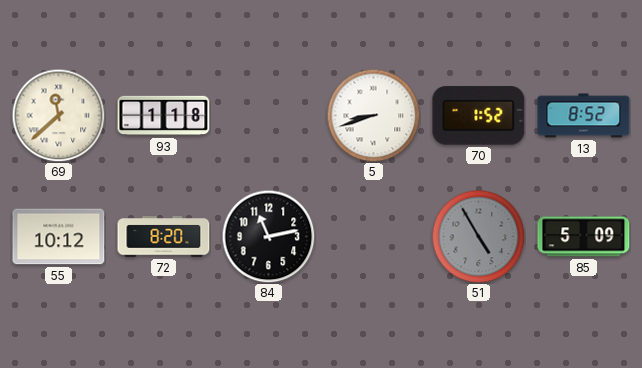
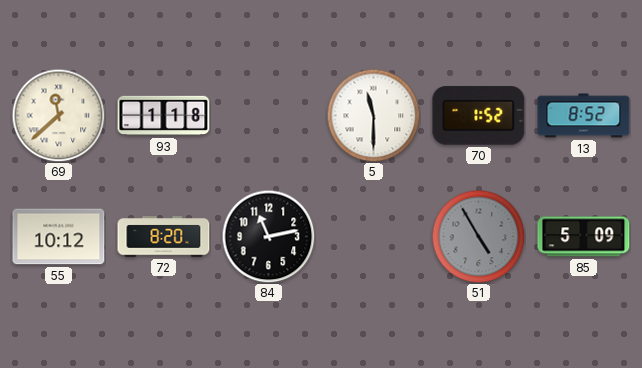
5: 8:42 -> 11:30 (373, 115)
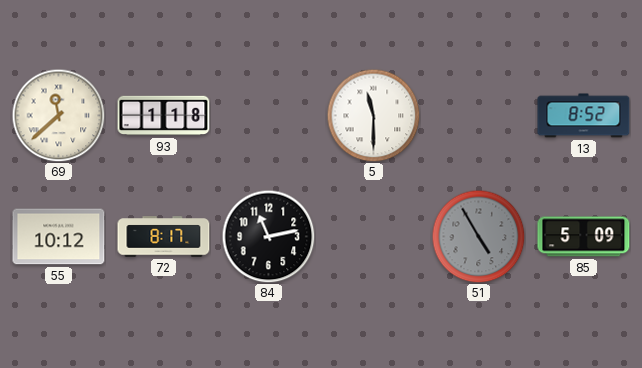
70: 1:52 -> none (479, 116)
72: 8:20 -> 8:17 (164, 237)
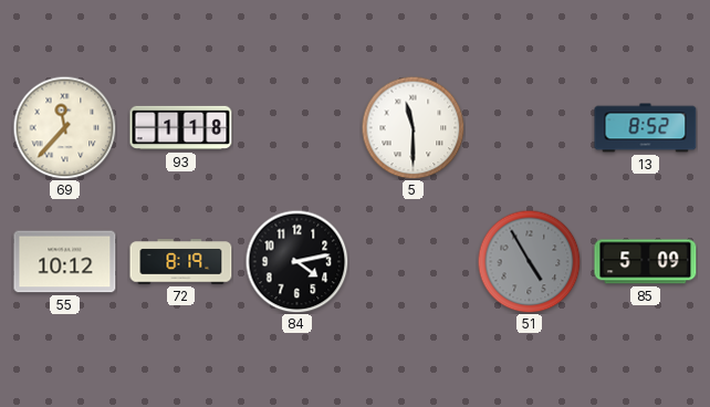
69: 11:38 -> 11:37 (64, 127)
72: 8:17 -> 8:19 (181, 262)
84: 11:13 -> 4:13 (296, 261)
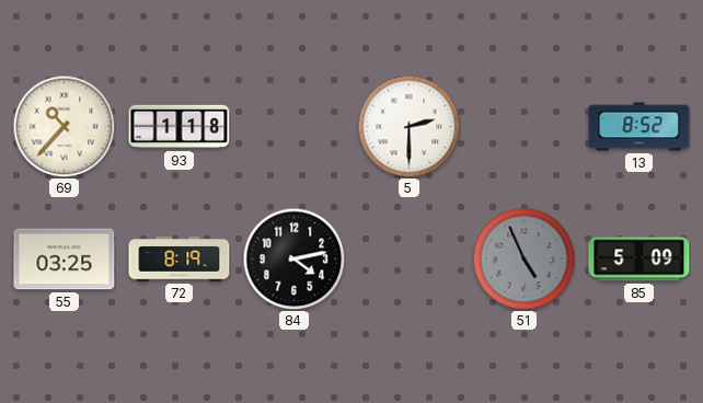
69: 11:37 -> 10:37 (64, 126)
5: 11:30 -> 2:30 (408, 126)
55: 10:12 -> 03:25 (65, 260)
51: 4:55 -> 4:56 (523, 258)
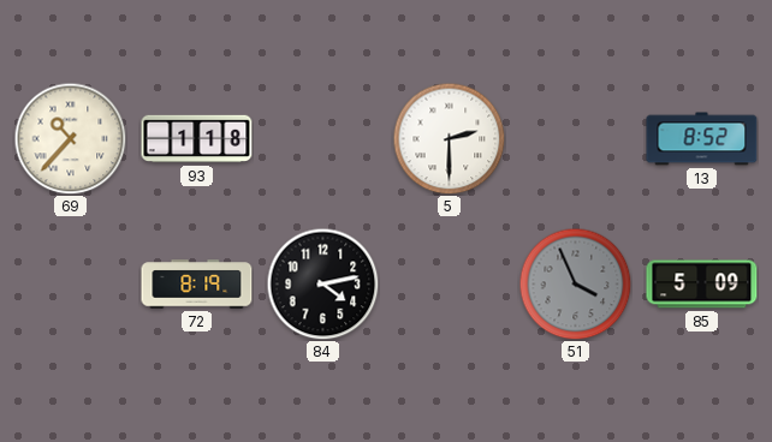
55: 03:25 -> none (65, 260)
51: 4:56 -> 3:56 (575, 283)
